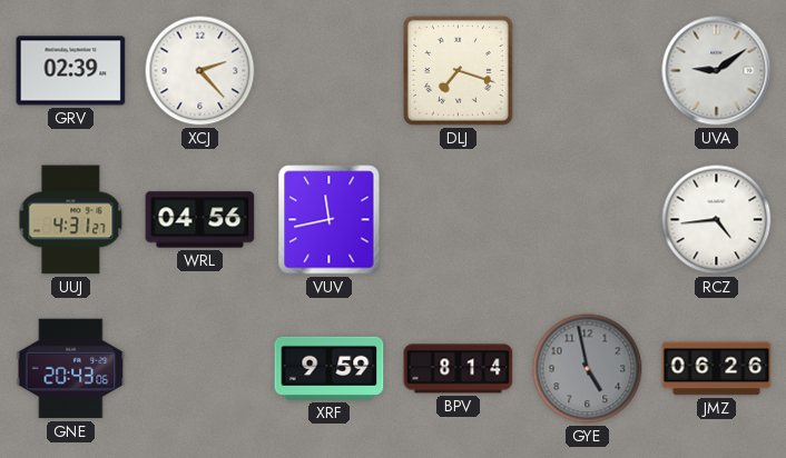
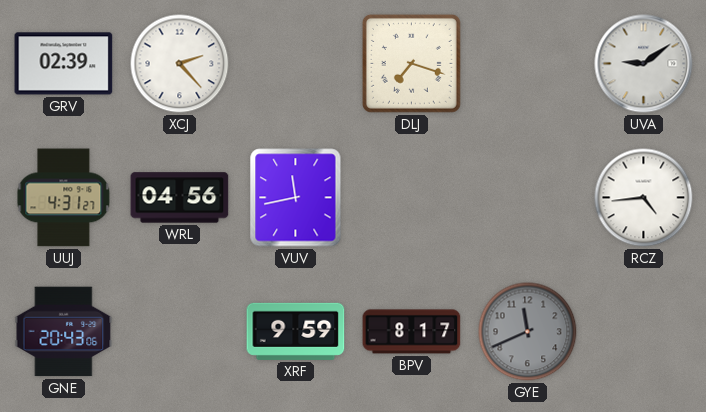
BPV: 8:14 -> 8:17 (412, 332)
GYE: 4:58 -> 11:41 (528, 332)
JMZ: 06:26 -> none (717, 369)
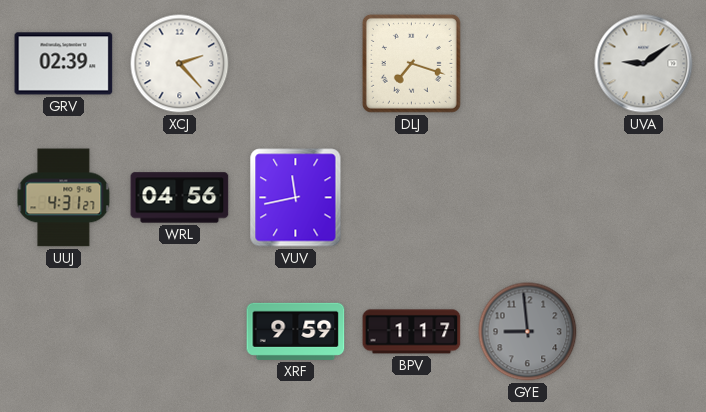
RCZ: 4:44 -> none (644, 198)
GNE: 20:43 -> none (64, 332)
BPV: 8:17 -> 1:17 (412, 332)
GYE: 11:41 -> 8:59 (528, 332)
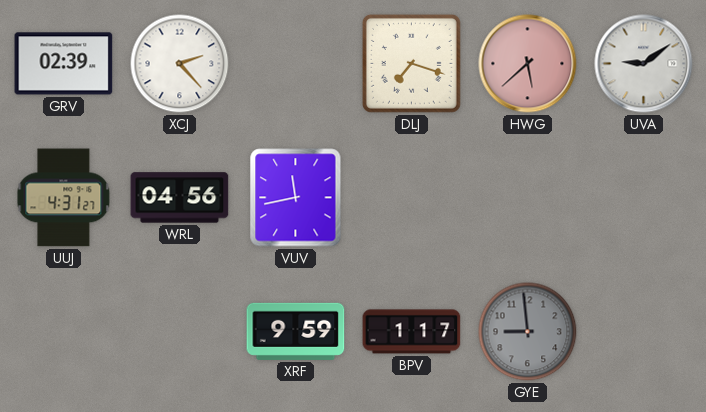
HWG: none -> 5:38 (528, 64)
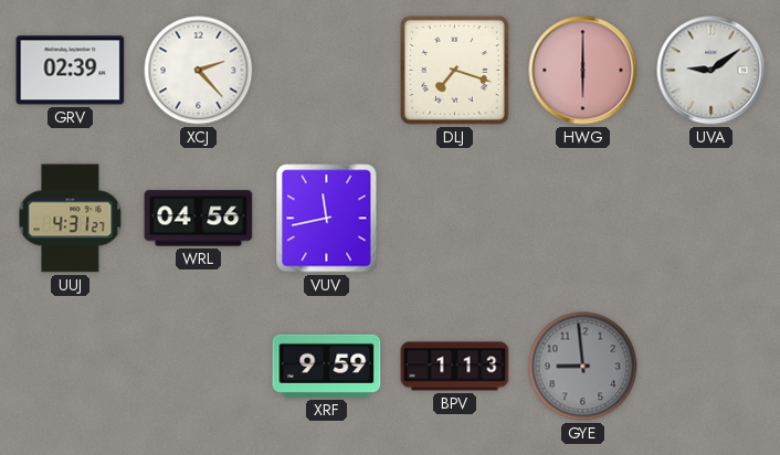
HWG: 5:38 -> 6:00 (583, 71)
BPV: 1:17 -> 1:13 (455, 367)
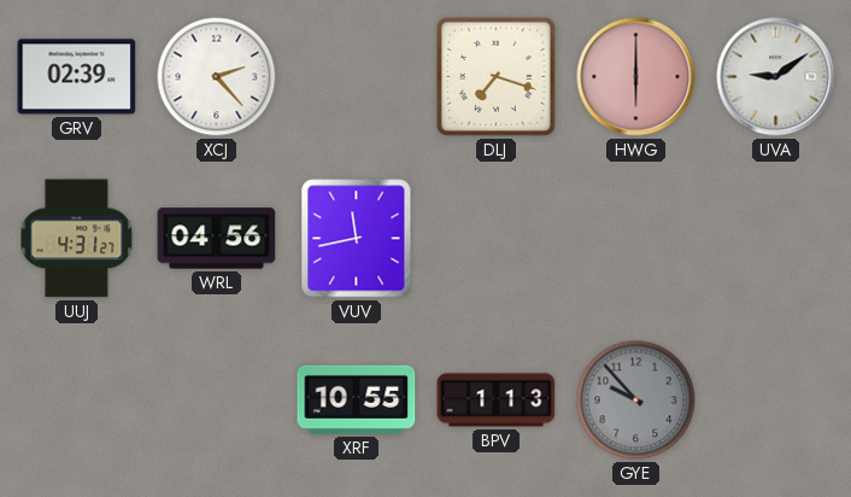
XRF: 9:59 -> 10:55 (357, 399)
GYE: 8:59 -> 9:53 (636, 400)
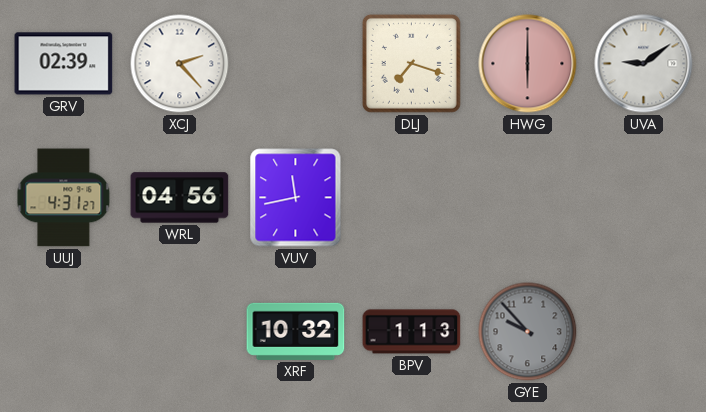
XRF: 10:55 -> 10:32 (296, 331)
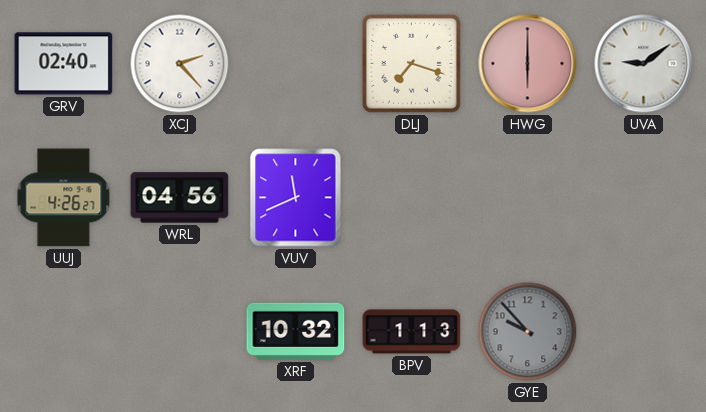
GRV: 02:39 -> 02:40 (64, 64)
UUJ: 4:31 -> 4:26 (64, 198)
VUV: 11:43 -> 11:41 (296, 198)
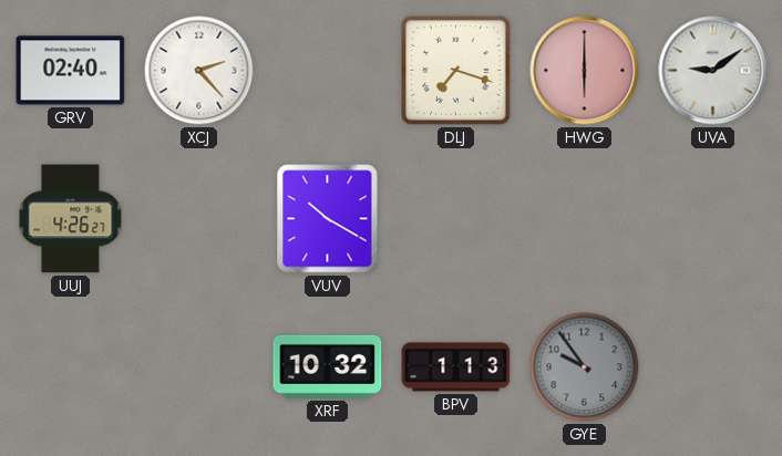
WRL: 04:56 -> none (180, 198)
VUV: 11:41 -> 10:20 (328, 219)
GYE: 9:53 -> 9:54 (585, 367)
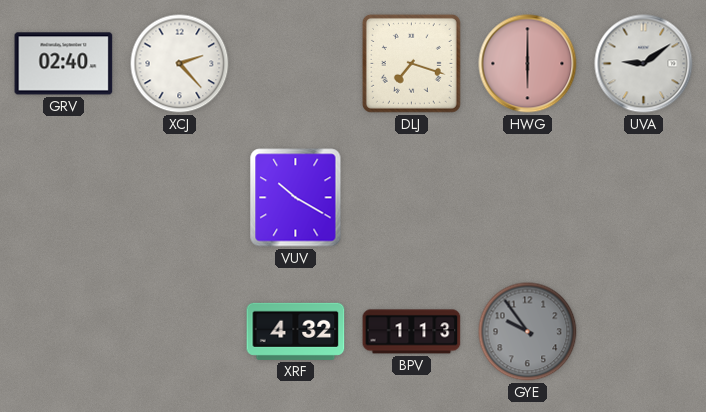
UUJ: 4:26 -> none (71, 219)
XRF: 10:32 -> 4:32 (296, 331)
